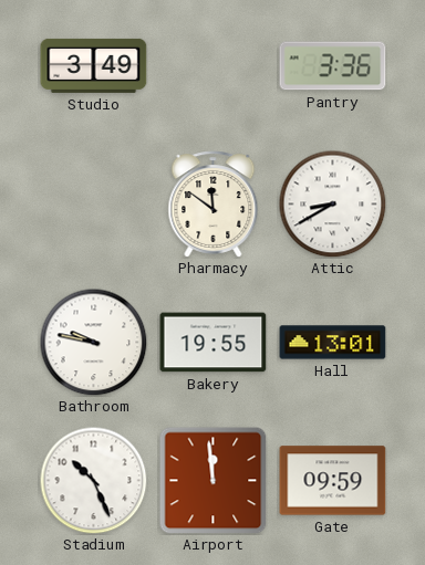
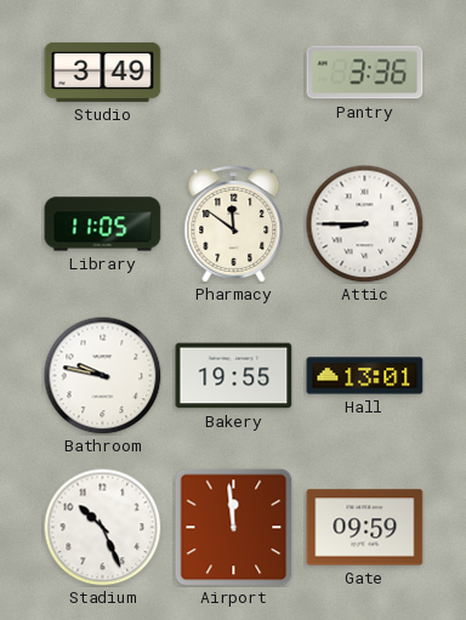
Library: none -> 11:05 (103, 224)
Attic: 8:40 -> 8:45 (364, 223)
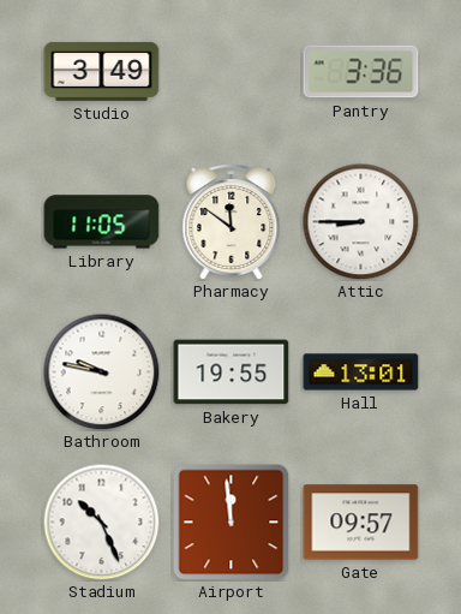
Gate: 09:59 -> 09:57 (361, 523)
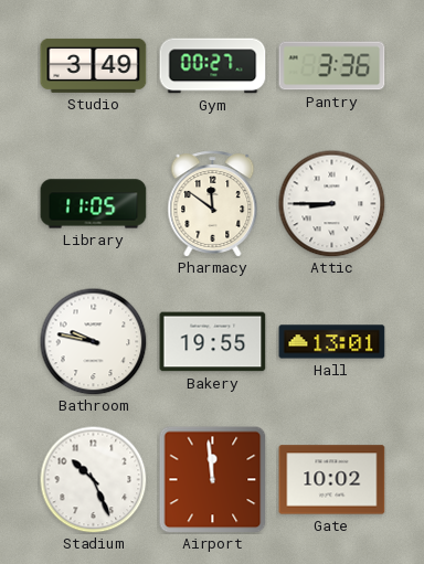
Gym: none -> 00:27 (213, 66)
Gate: 09:57 -> 10:02 (332, 480)
